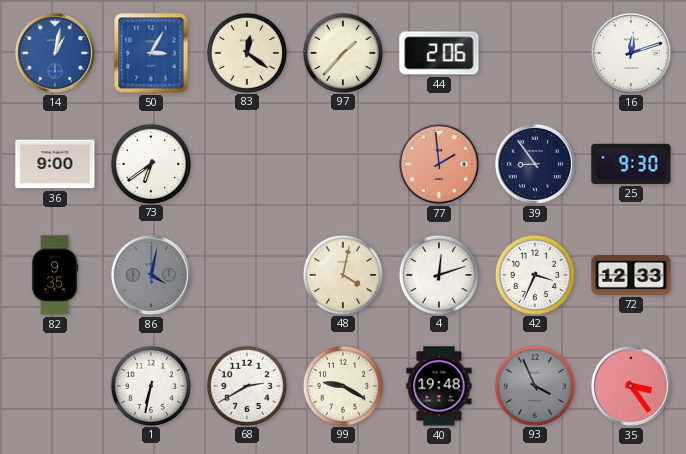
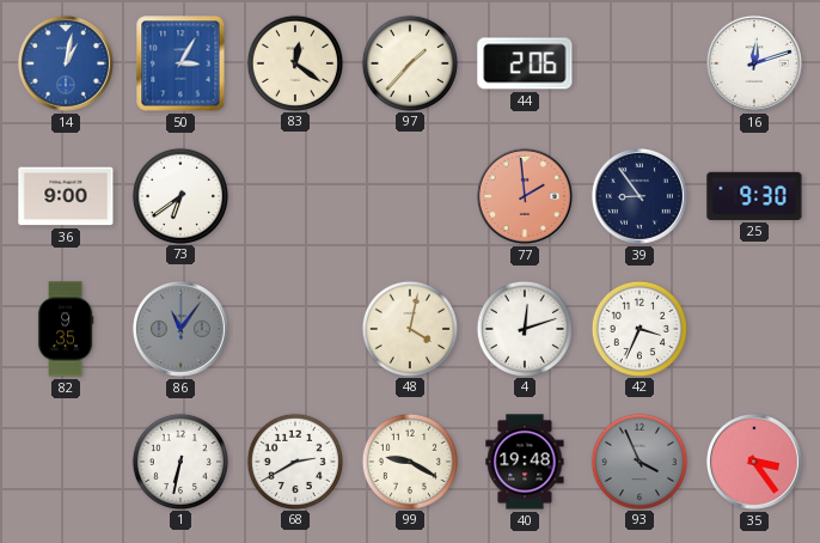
86: 4:02 -> 11:06 (180, 329)
72: 12:33 -> none (631, 275)
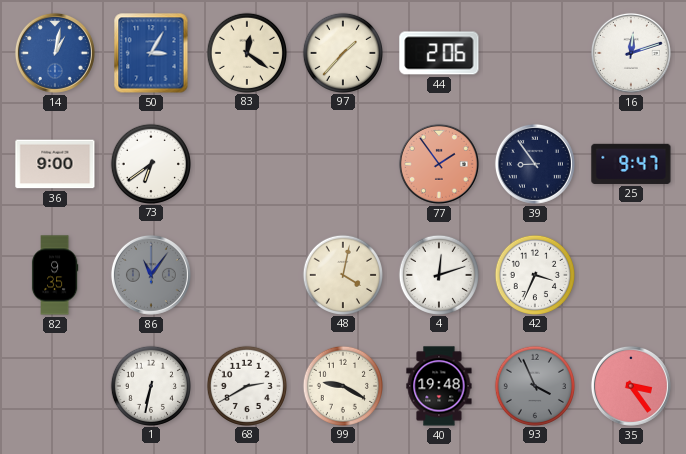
77: 1:59 -> 1:54 (439, 164)
25: 9:30 -> 9:47 (631, 164)
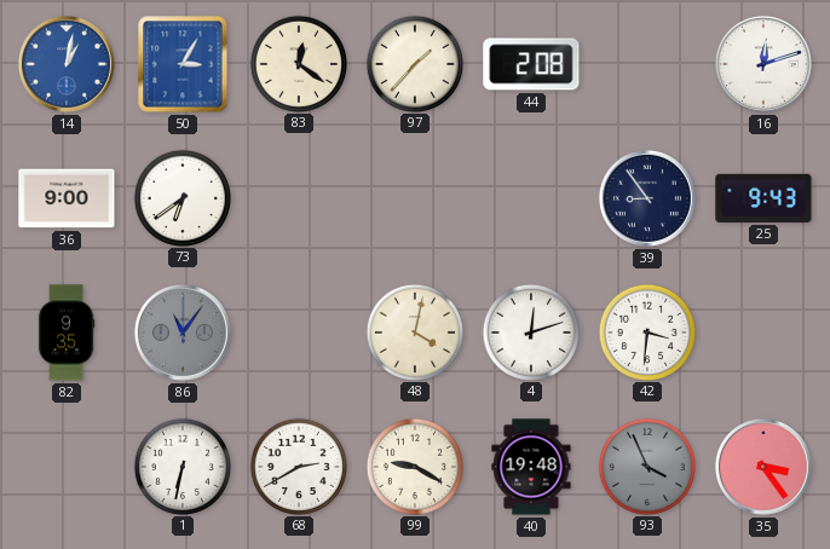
44: 2:06 -> 2:08 (531, 64)
77: 1:54 -> none (439, 164)
25: 9:47 -> 9:43 (763, 198)
42: 3:34 -> 3:31 (646, 331)
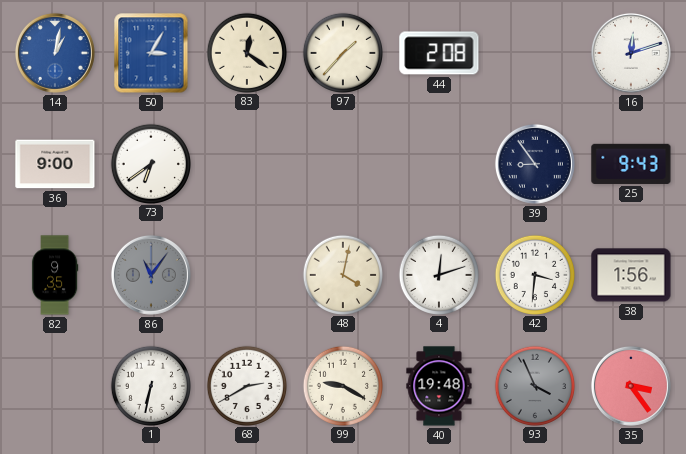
38: none -> 1:56 (631, 275)
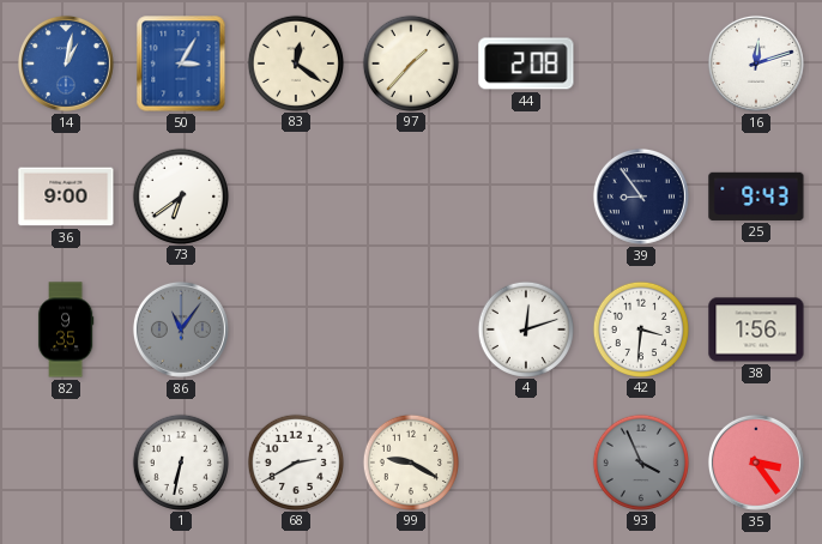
48: 4:02 -> none (342, 274)
40: 19:48 -> none (439, 386)
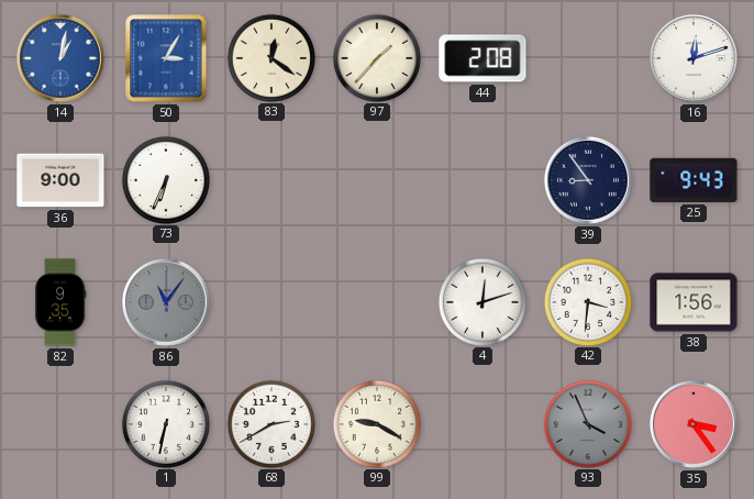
73: 6:39 -> 6:34 (165, 179)
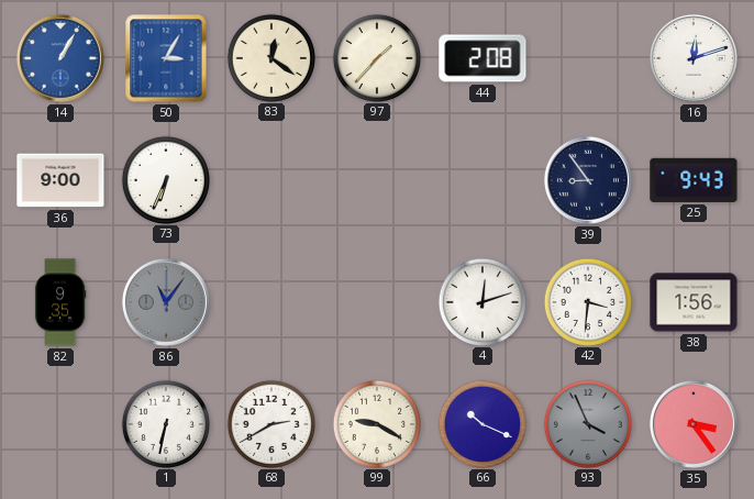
14: 1:02 -> 1:05 (60, 58)
66: none -> 10:19 (481, 423)
